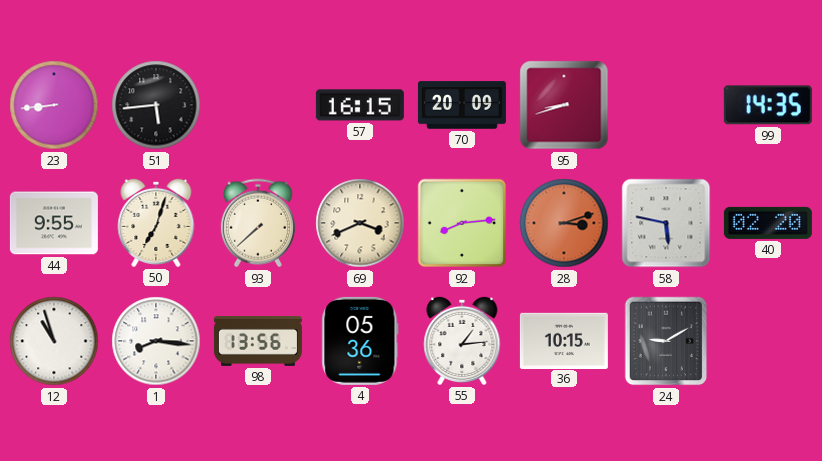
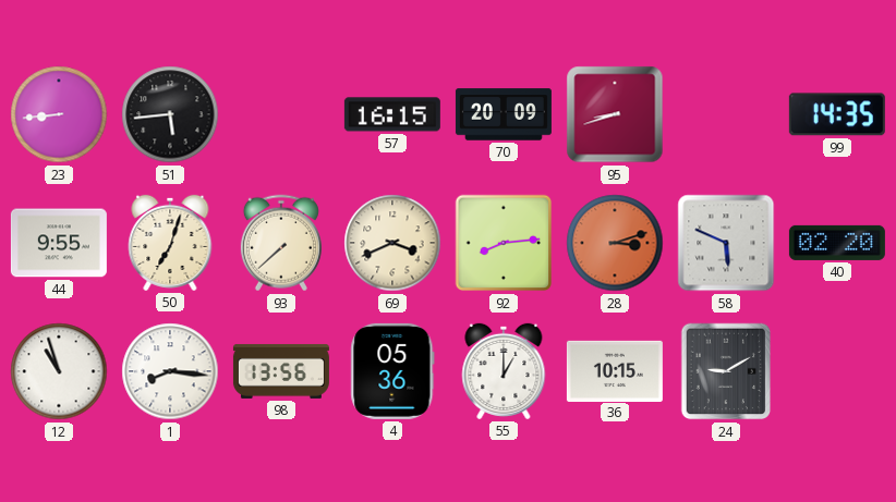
58: 5:47 -> 5:49 (726, 243)
55: 1:14 -> 1:00 (504, 371)
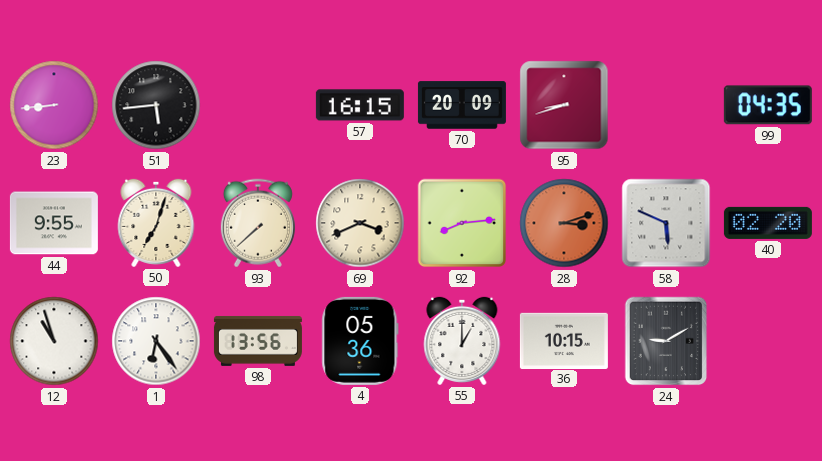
99: 14:35 -> 04:35 (768, 105)
1: 8:16 -> 6:24 (156, 341)
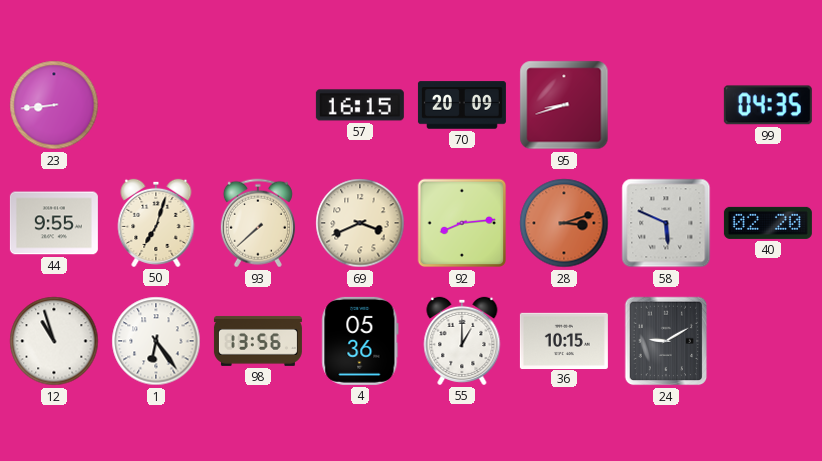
51: 5:44 -> none (156, 105)
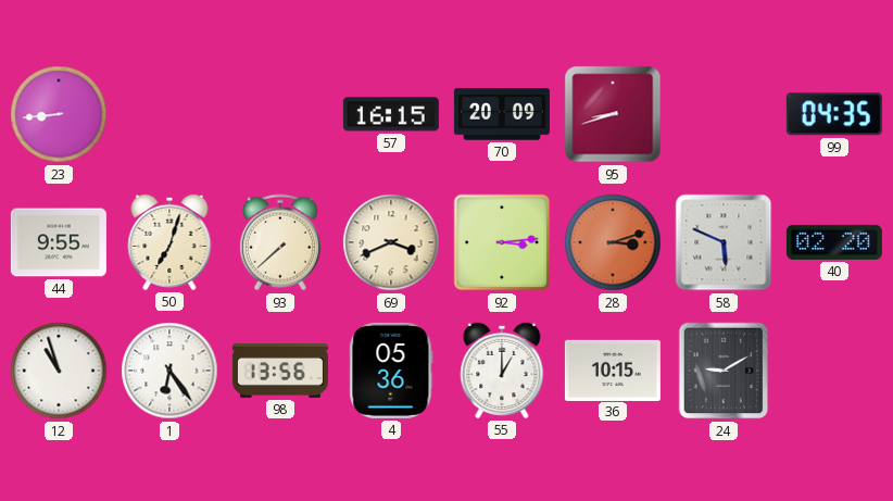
92: 8:14 -> 3:14 (502, 242)
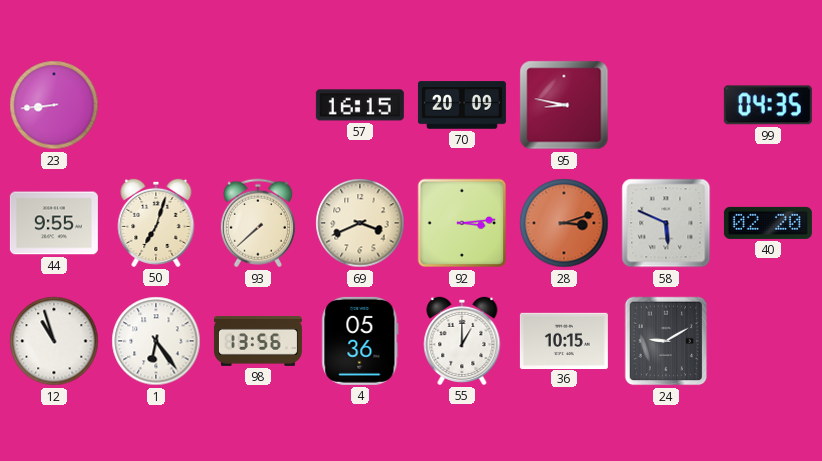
95: 8:42 -> 8:47 (564, 105)
